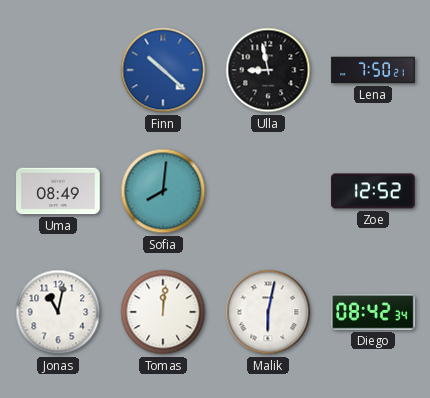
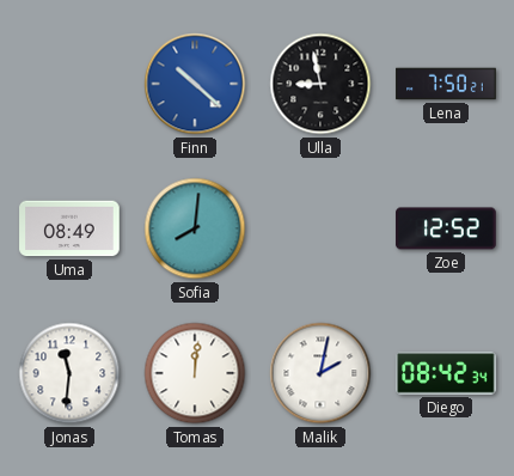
Jonas: 11:02 -> 11:31 (69, 373)
Malik: 6:02 -> 2:02 (320, 373)
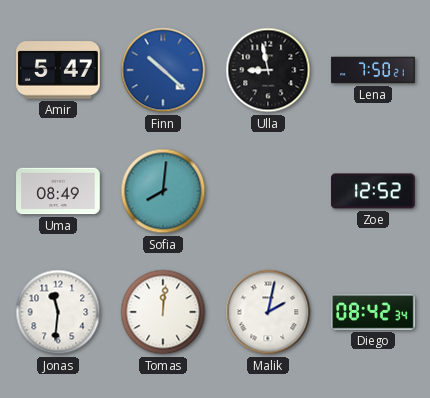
Amir: none -> 5:47 (58, 70)
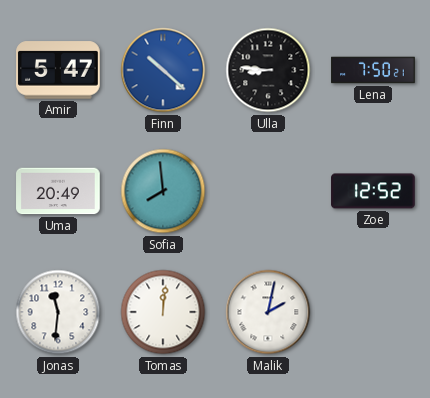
Ulla: 8:58 -> 8:46 (268, 70)
Uma: 08:49 -> 20:49 (58, 191)
Sofia: 8:01 -> 7:59 (163, 191)
Diego: 08:42 -> none (373, 312)
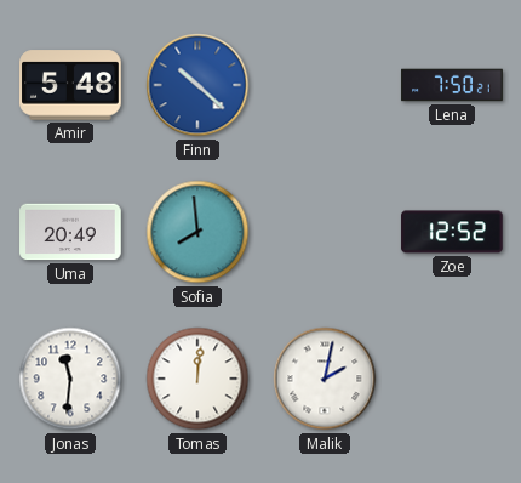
Amir: 5:47 -> 5:48 (70, 85)
Ulla: 8:46 -> none (268, 70)
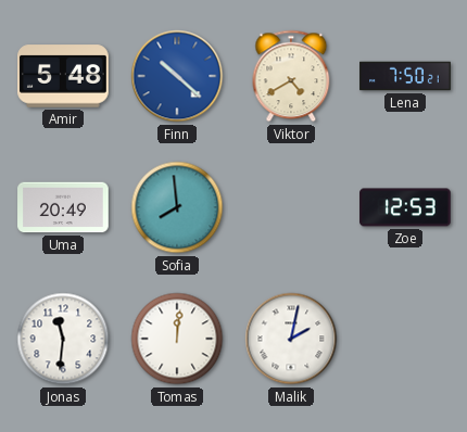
Viktor: none -> 4:40 (291, 76)
Zoe: 12:52 -> 12:53 (405, 207)
